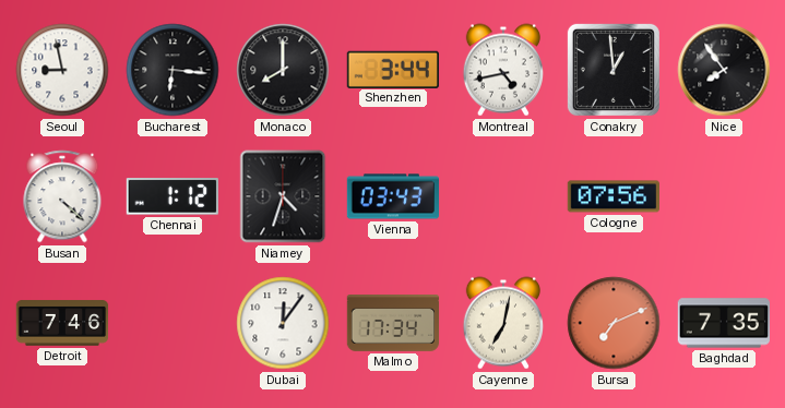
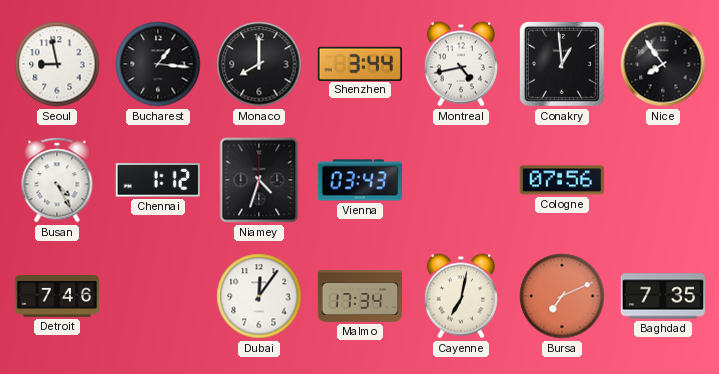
Bucharest: 6:16 -> 1:16 (158, 64)
Busan: 4:22 -> 4:25 (57, 180)
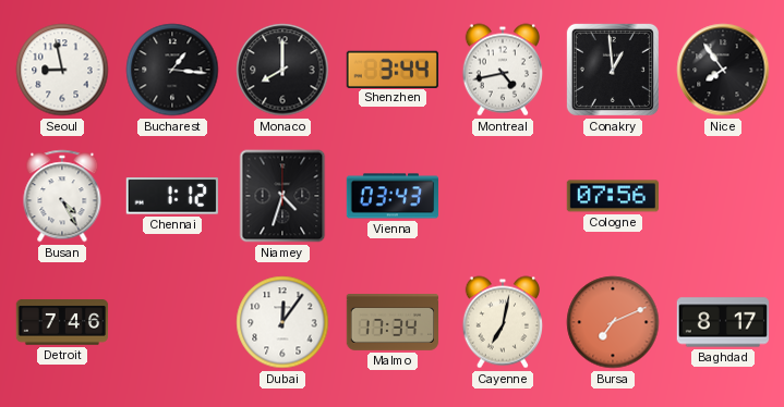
Baghdad: 7:35 -> 8:17 (722, 322)
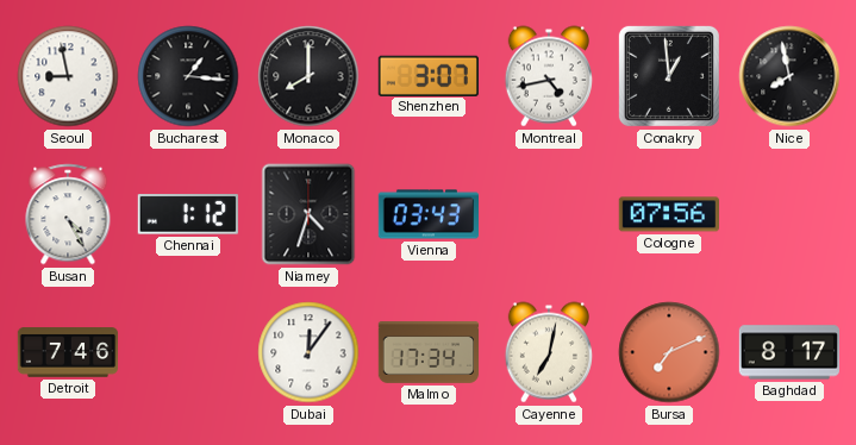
Shenzhen: 3:44 -> 3:07 (429, 75)
Nice: 7:54 -> 7:58 (789, 76)
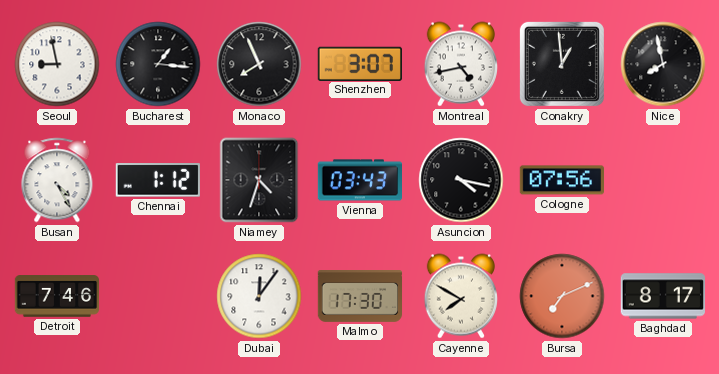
Monaco: 8:00 -> 7:56 (259, 64)
Asuncion: none -> 4:17 (461, 180)
Malmo: 17:34 -> 17:30 (360, 297)
Cayenne: 7:02 -> 7:50 (461, 296)
